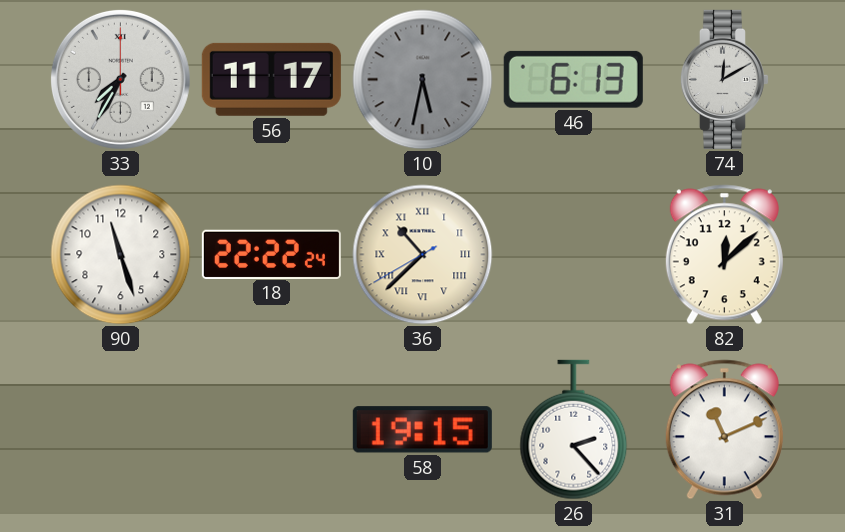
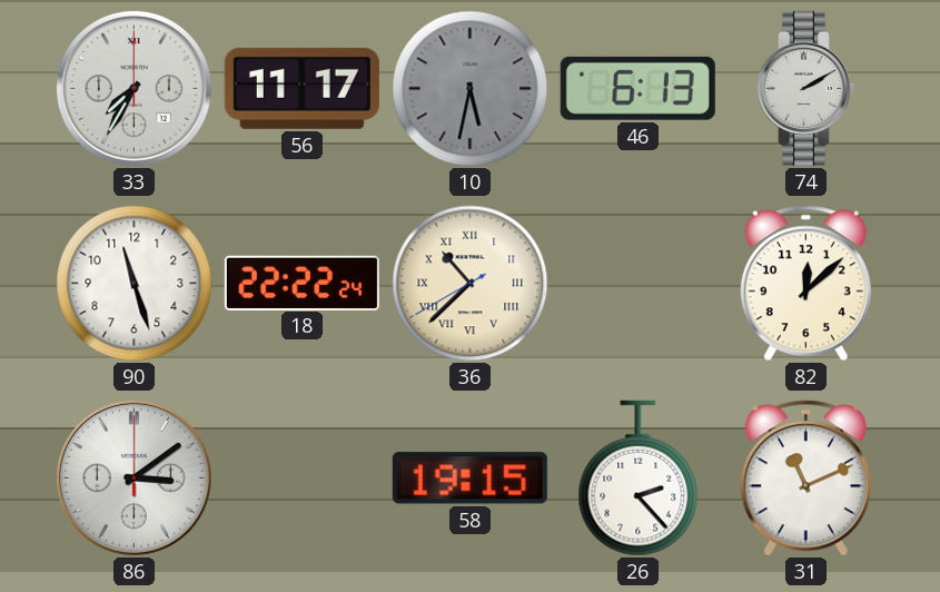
74: 12:10 -> 2:10 (805, 88)
86: none -> 3:09 (133, 477)
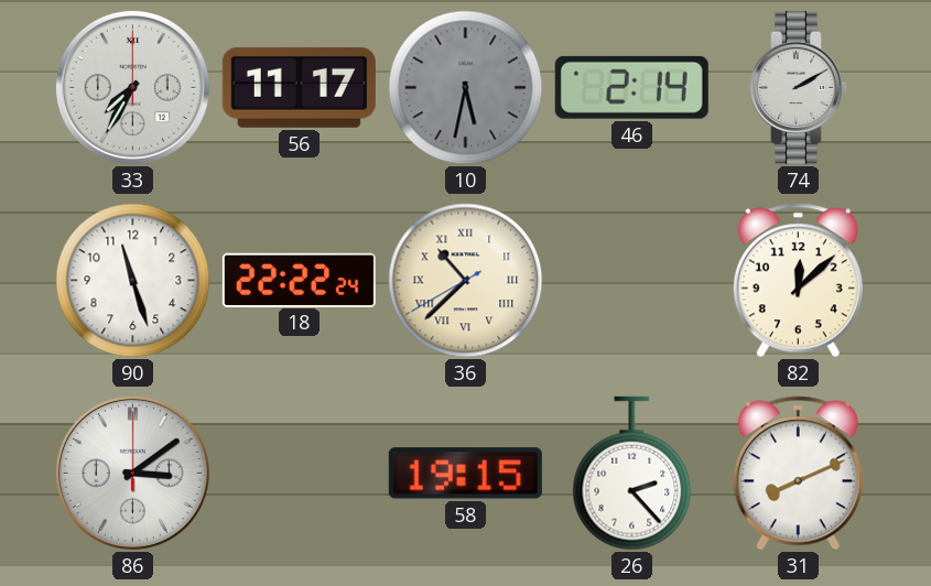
46: 6:13 -> 2:14 (631, 87)
31: 11:11 -> 8:11 (798, 474)
